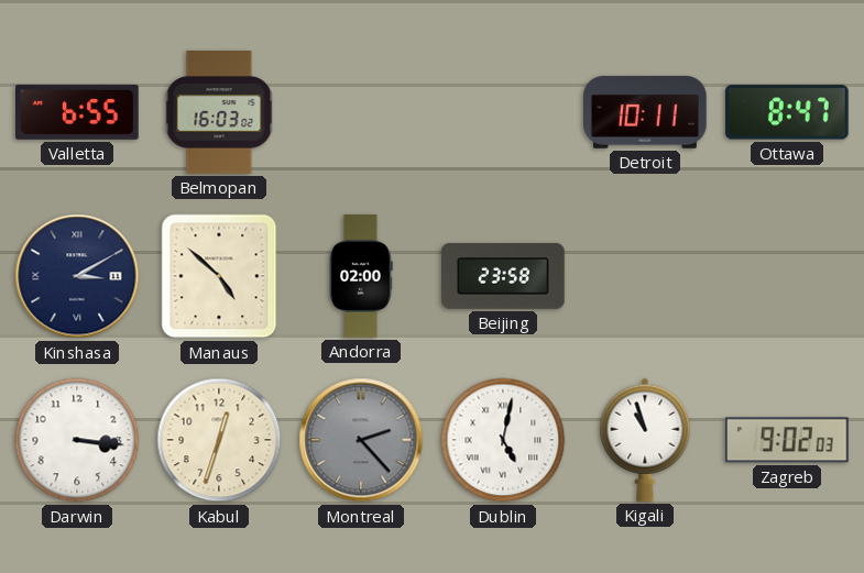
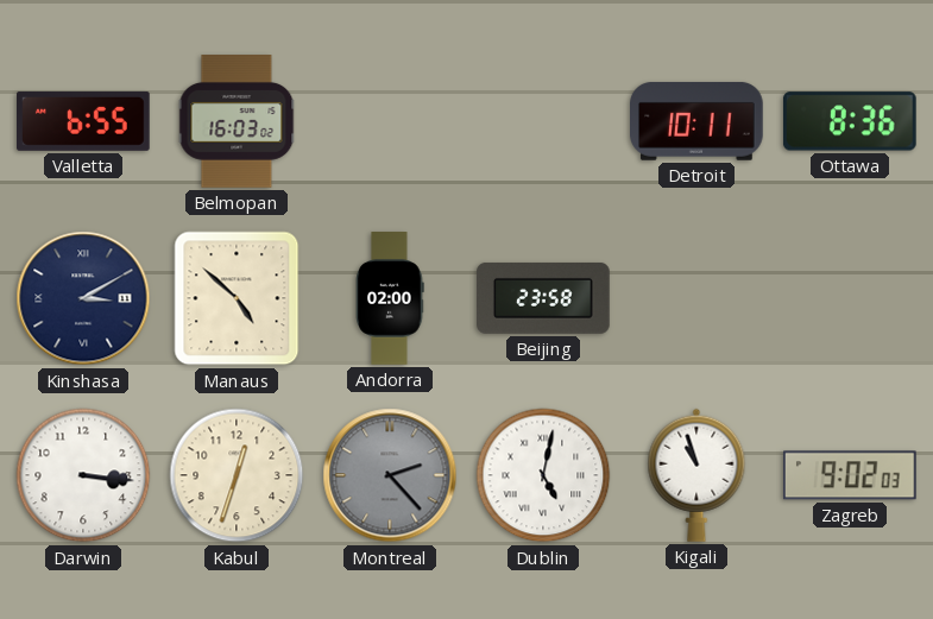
Ottawa: 8:47 -> 8:36 (850, 121)
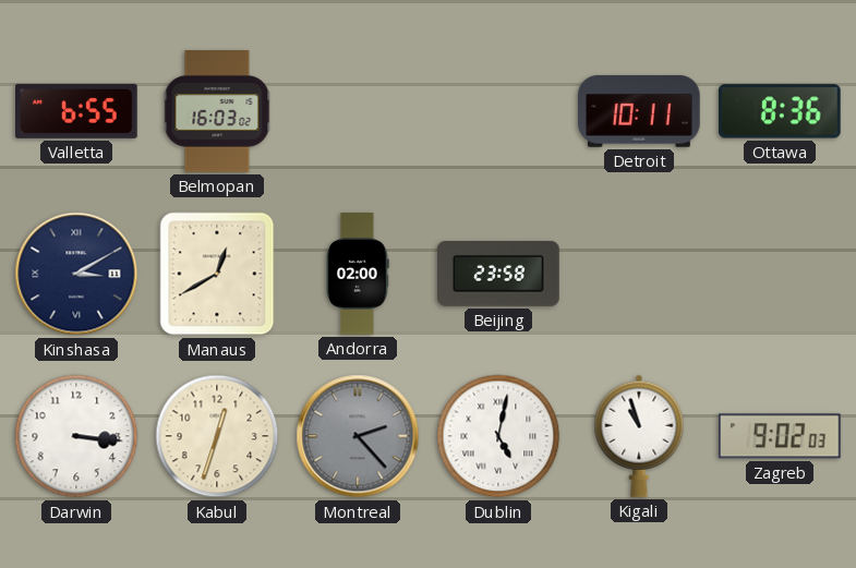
Manaus: 4:52 -> 12:40 (217, 274)
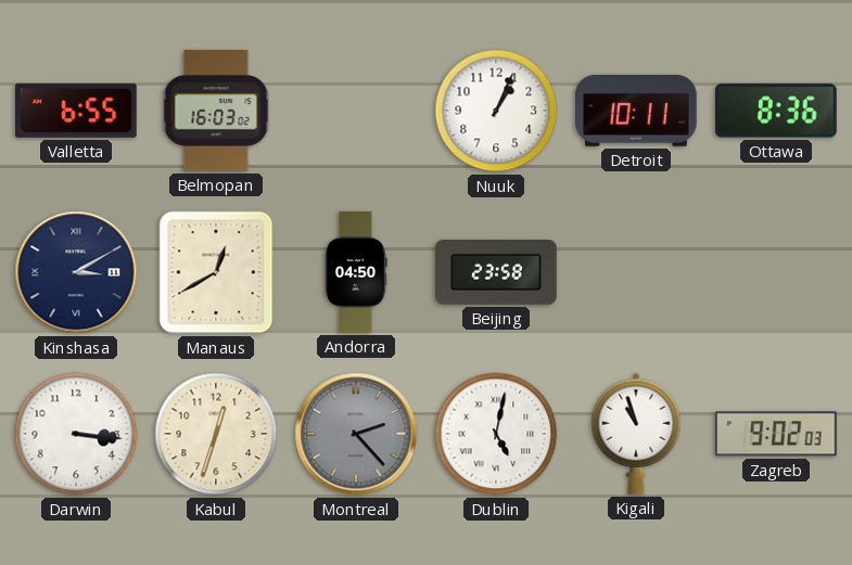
Nuuk: none -> 1:04 (496, 111)
Andorra: 02:00 -> 04:50 (356, 272)
